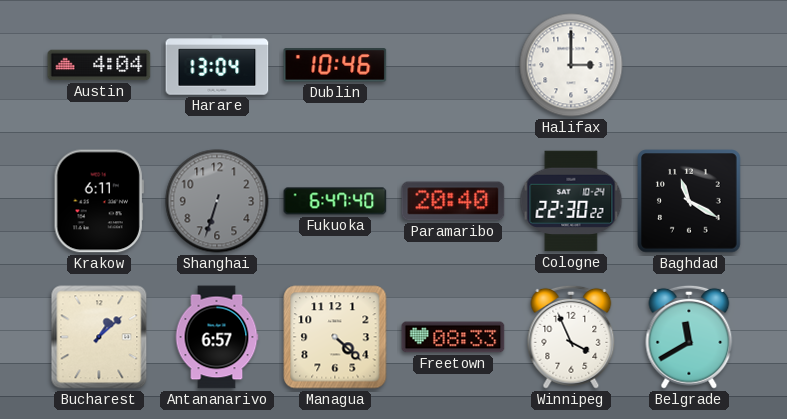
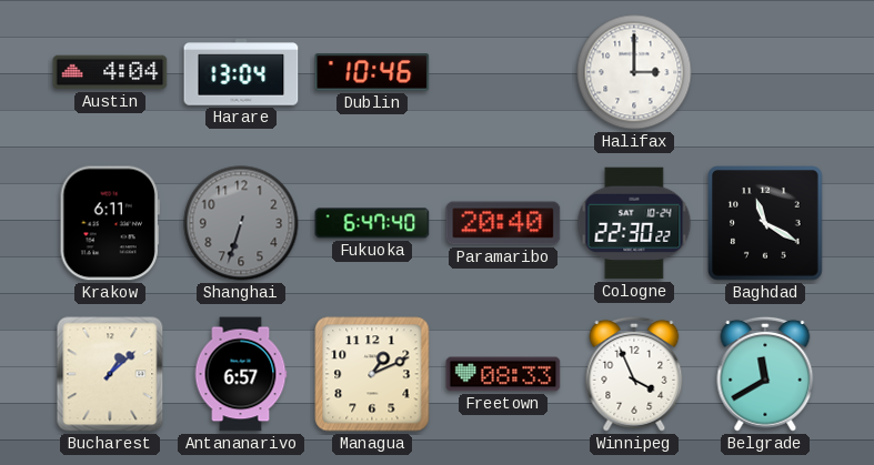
Managua: 4:22 -> 1:11 (372, 374)
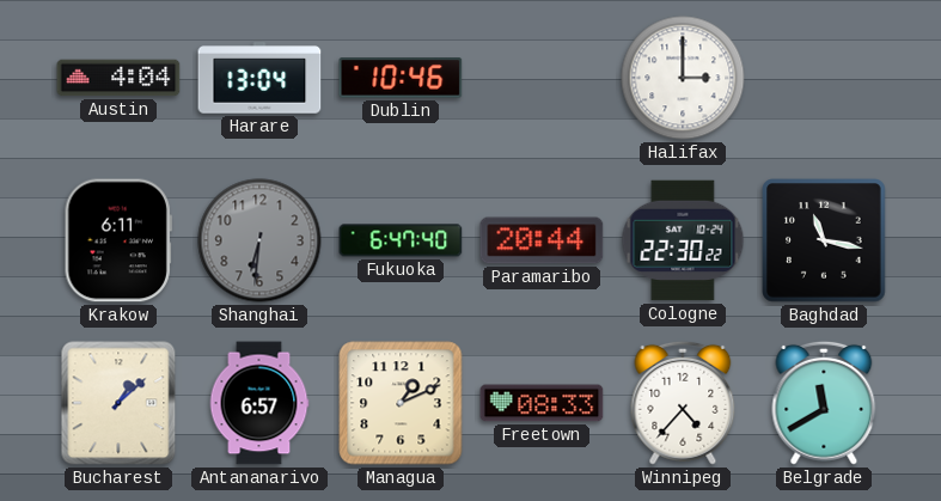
Shanghai: 6:33 -> 6:31 (259, 240)
Paramaribo: 20:40 -> 20:44 (542, 240)
Baghdad: 11:20 -> 11:17 (824, 240)
Winnipeg: 3:56 -> 4:37 (683, 403)
